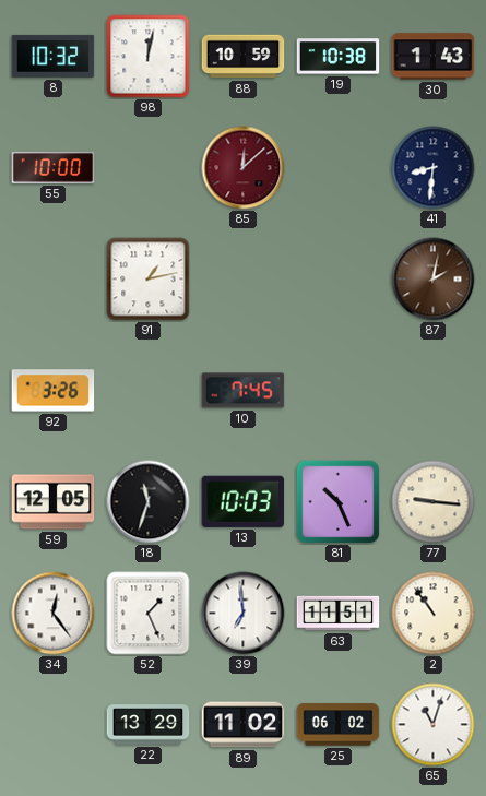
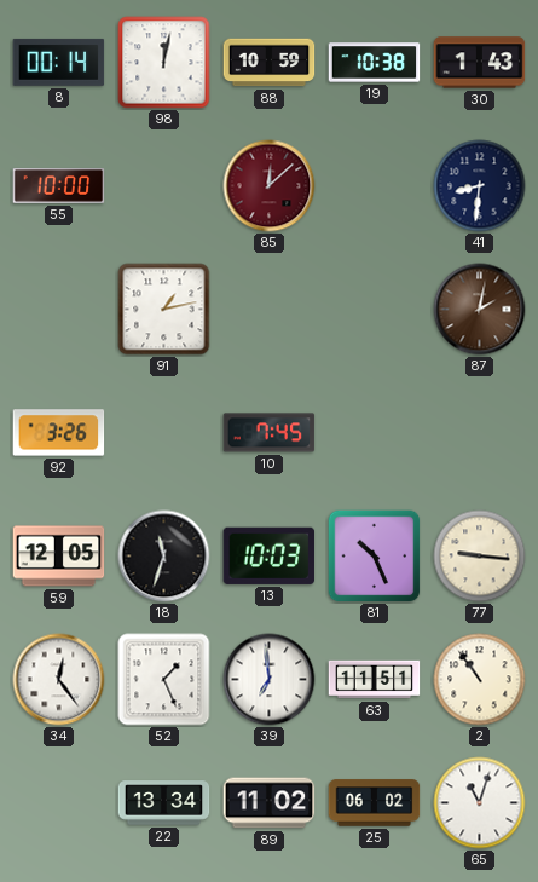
8: 10:32 -> 00:14 (59, 62)
22: 13:29 -> 13:34 (164, 803)
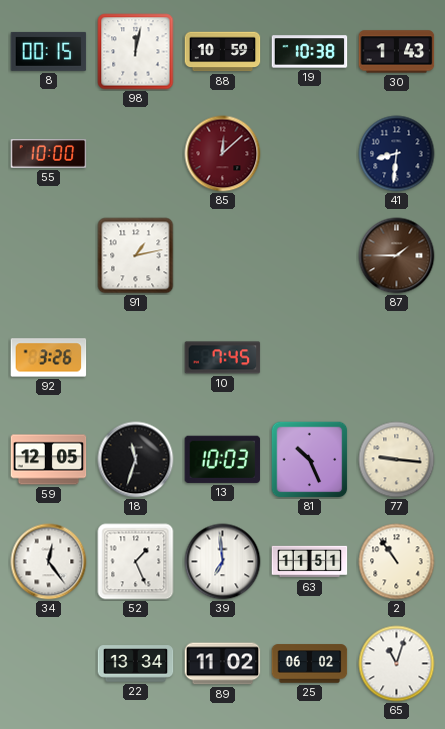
8: 00:14 -> 00:15 (49, 51)
87: 2:02 -> 1:45 (397, 256)
